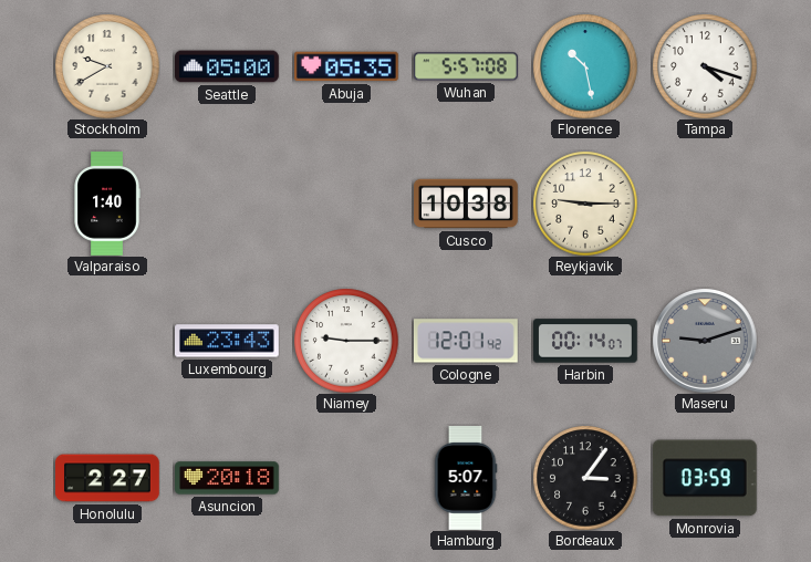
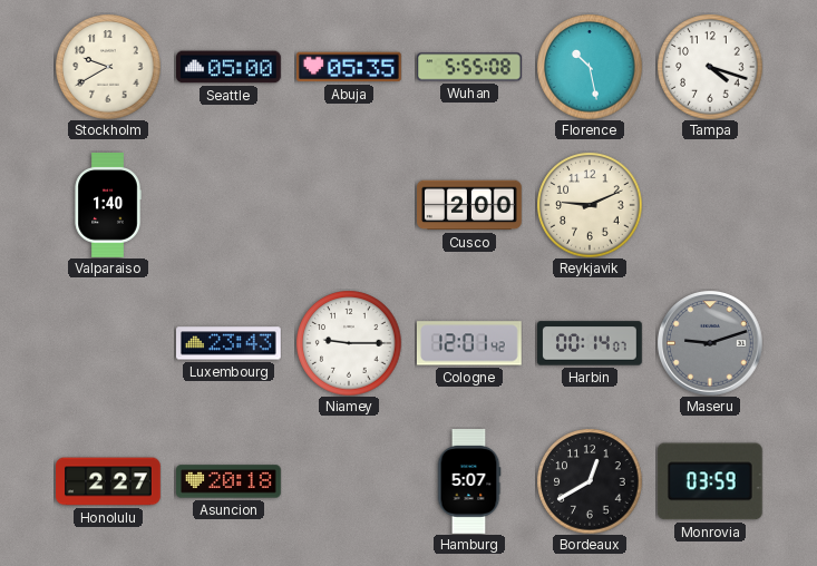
Wuhan: 5:57 -> 5:55 (470, 67)
Cusco: 10:38 -> 2:00 (470, 205)
Reykjavik: 9:15 -> 9:11 (590, 205)
Bordeaux: 3:06 -> 12:40 (590, 481)
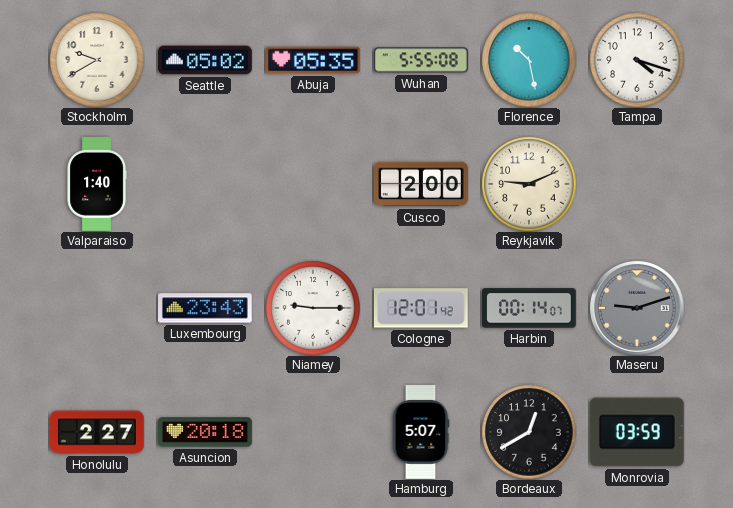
Seattle: 05:00 -> 05:02 (206, 60)
